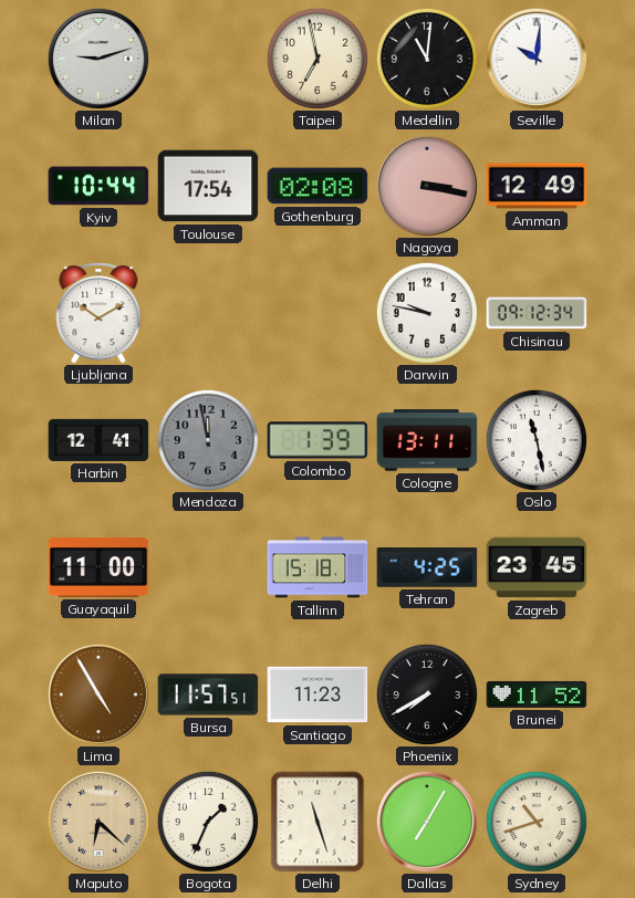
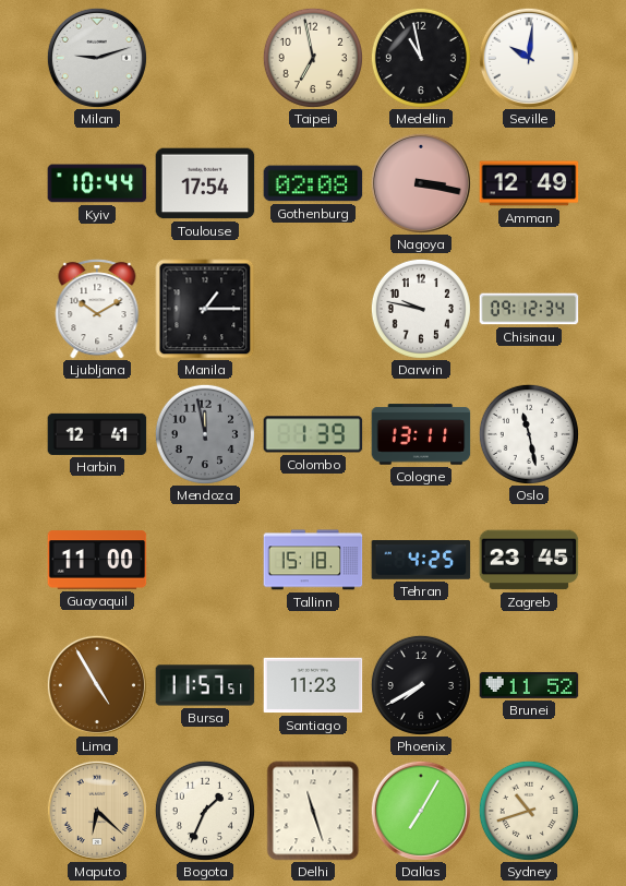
Medellin: 11:01 -> 10:58 (421, 58)
Manila: none -> 1:15 (205, 309)
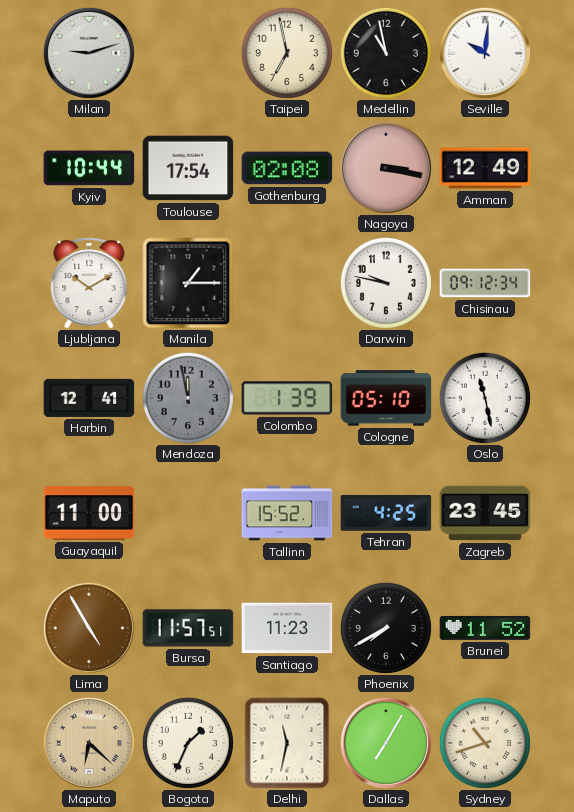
Cologne: 13:11 -> 05:10 (386, 398)
Tallinn: 15:18 -> 15:52 (287, 513)
Delhi: 11:27 -> 11:32 (287, 743)
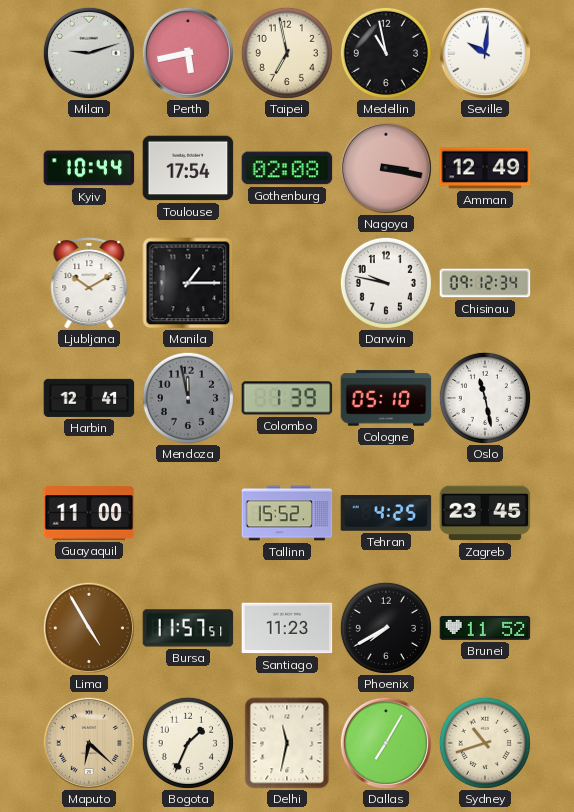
Perth: none -> 5:43 (188, 53)
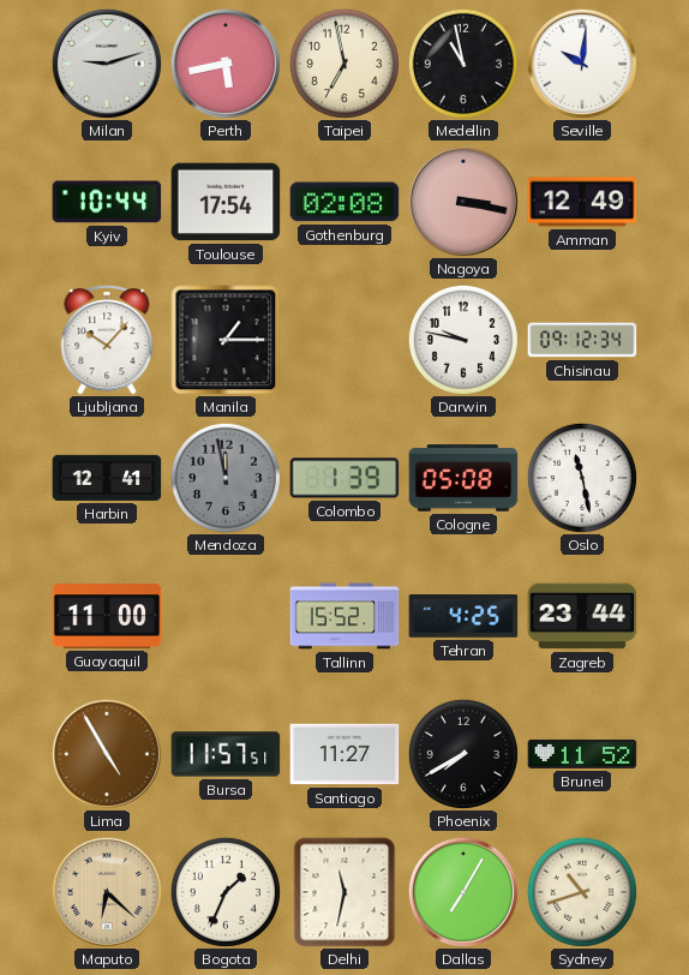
Ljubljana: 10:10 -> 10:07 (107, 340)
Cologne: 05:10 -> 05:08 (463, 478)
Zagreb: 23:45 -> 23:44 (582, 616)
Santiago: 11:23 -> 11:27 (344, 754)
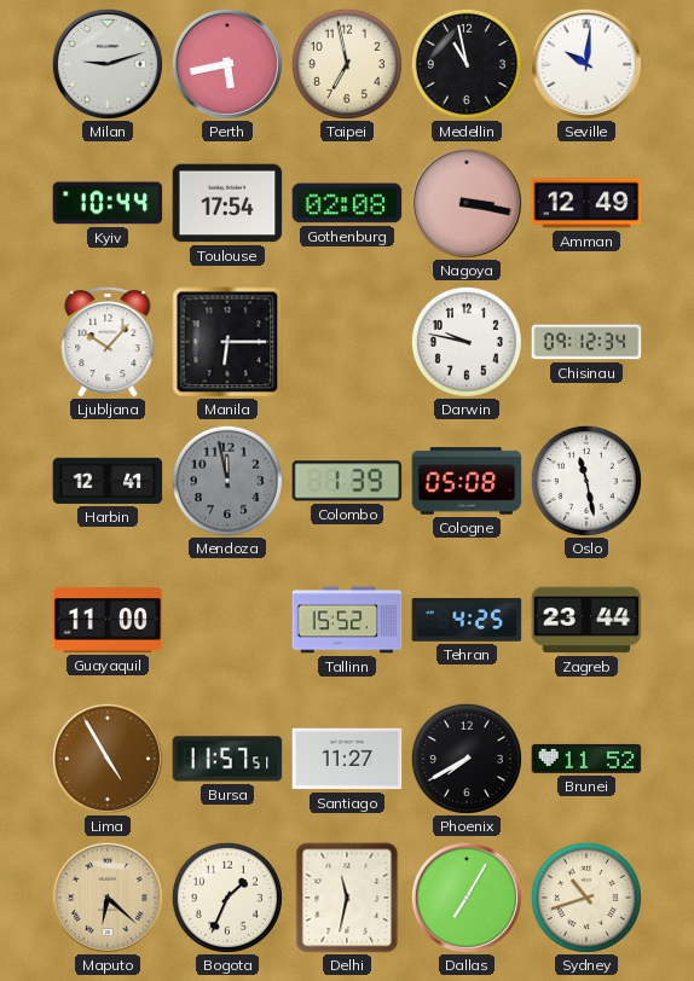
Manila: 1:15 -> 6:15 (227, 342)
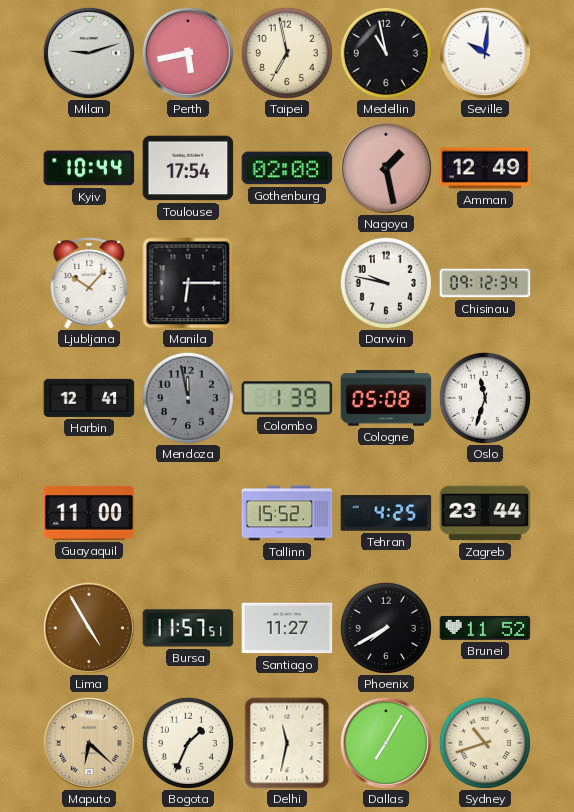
Nagoya: 3:17 -> 1:28 (386, 168)
Oslo: 11:28 -> 11:33 (485, 398)
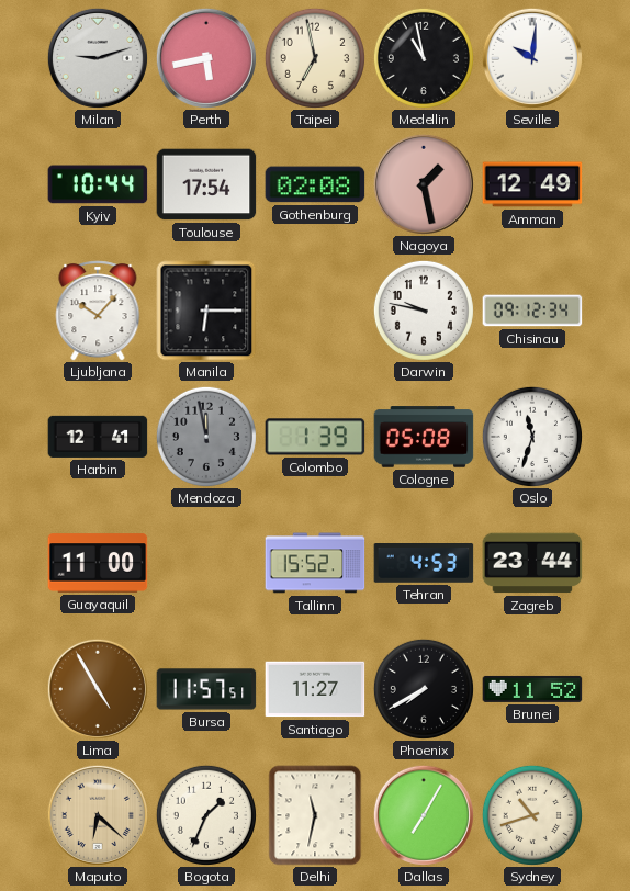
Tehran: 4:25 -> 4:53 (424, 564)
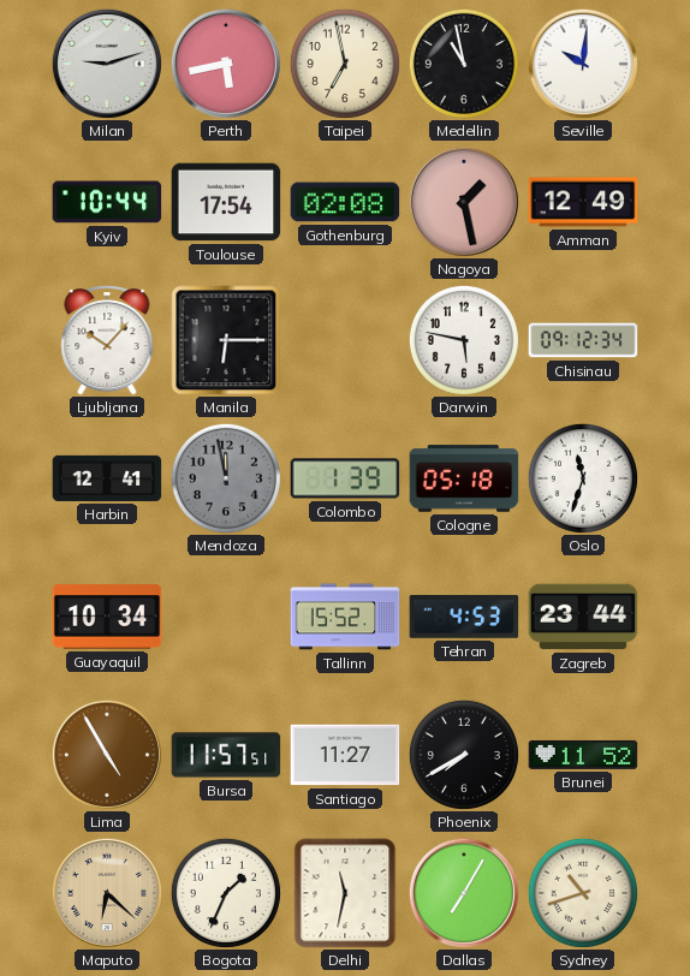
Darwin: 9:47 -> 5:47 (464, 340)
Cologne: 05:08 -> 05:18 (464, 478)
Guayaquil: 11:00 -> 10:34 (107, 617)
